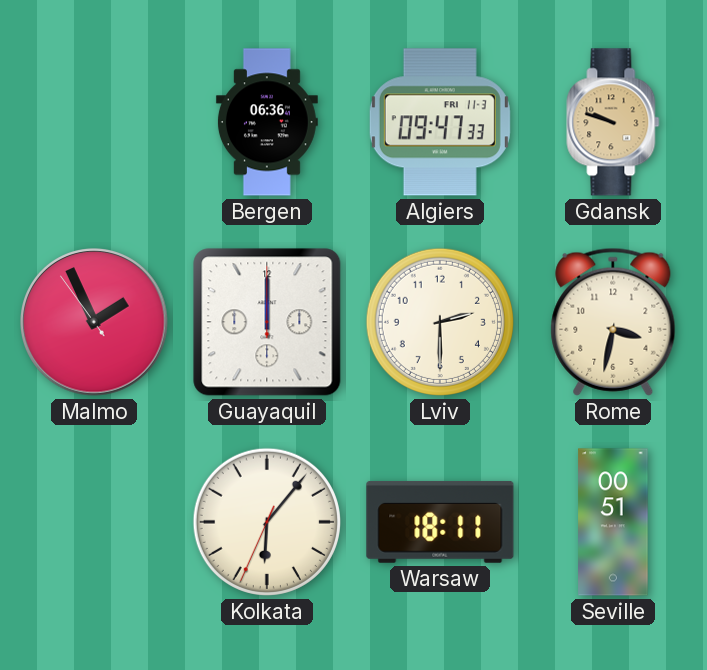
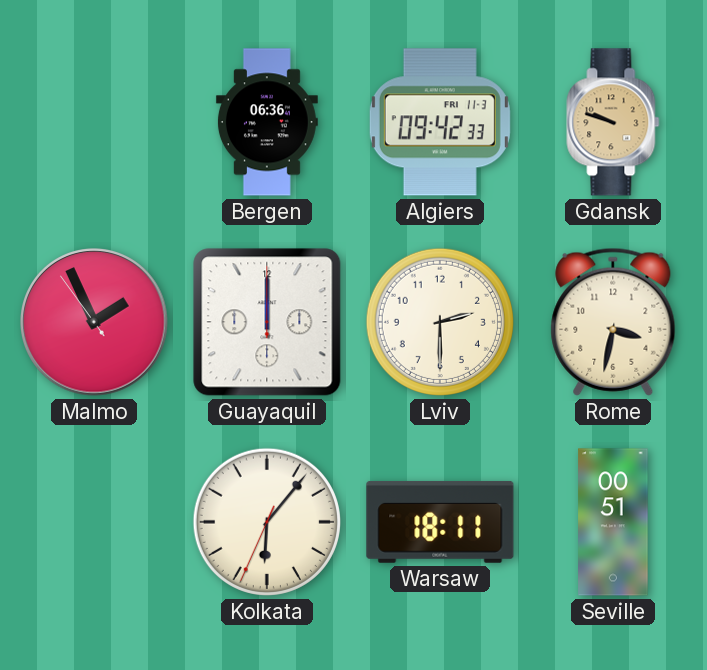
Algiers: 09:47 -> 09:42 (440, 122)
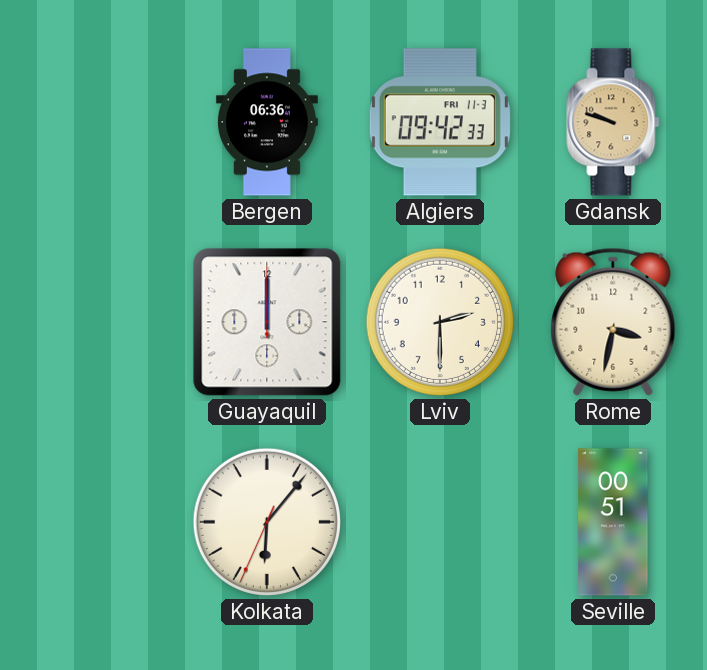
Malmo: 1:55 -> none (94, 322)
Warsaw: 18:11 -> none (440, 522)
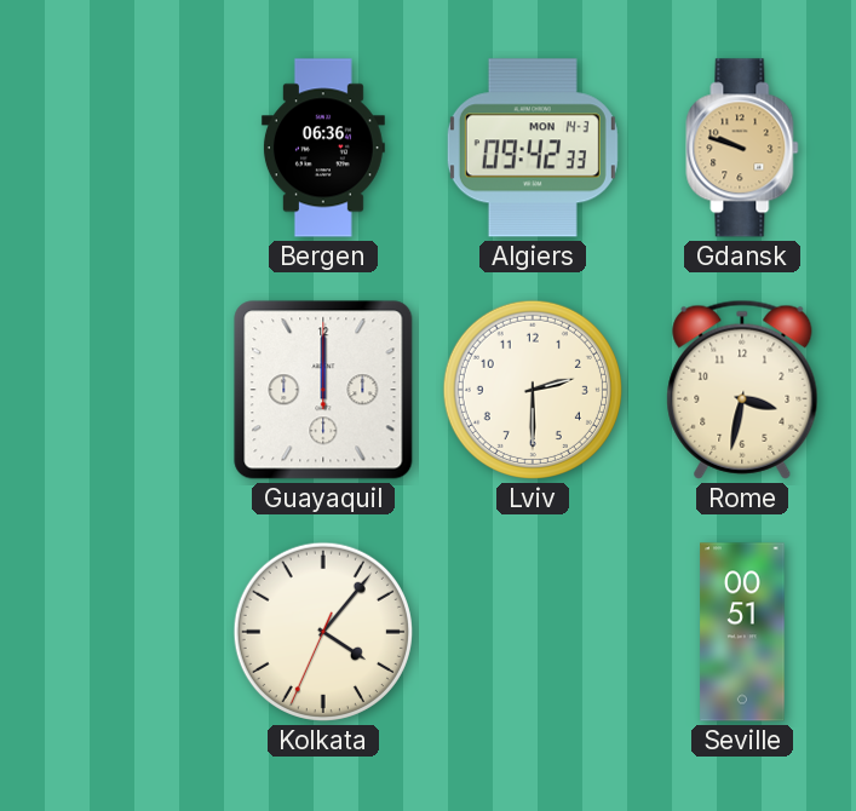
Algiers date: FRI 11-3 -> MON 14-3 (533, 148)
Kolkata: 6:06 -> 4:06 (323, 632)
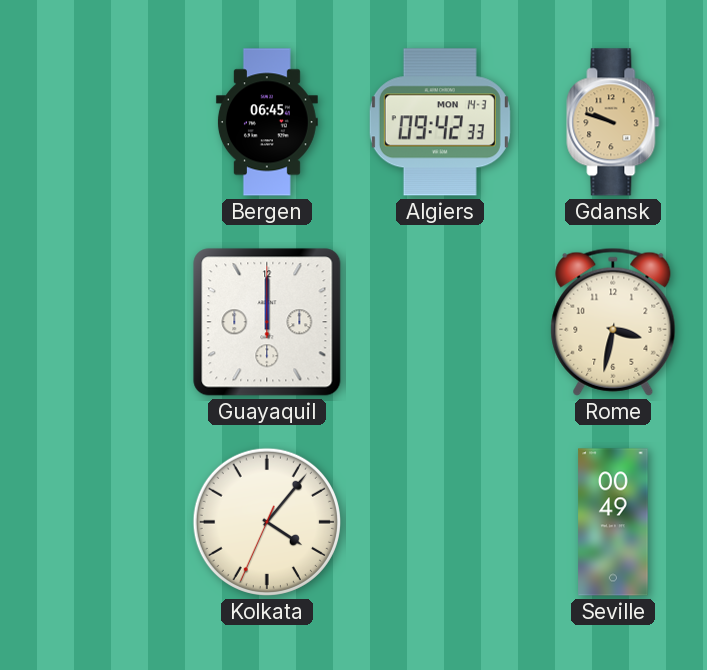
Bergen: 06:36 -> 06:45 (267, 122)
Lviv: 2:30 -> none (533, 390)
Seville: 00:51 -> 00:49 (613, 522)
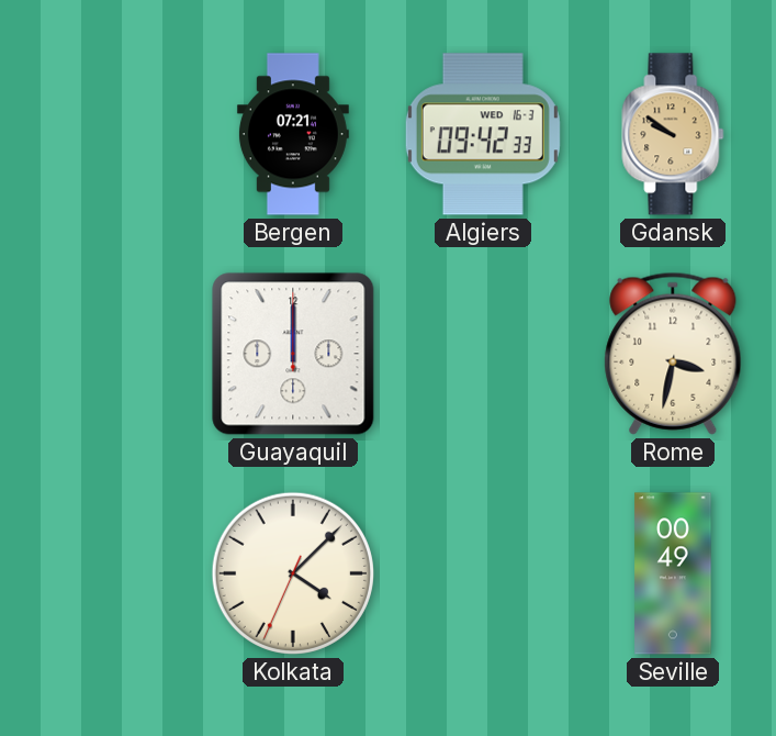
Bergen: 06:45 -> 07:21 (293, 134)
Algiers date: MON 14-3 -> WED 16-3 (483, 134)
Gdansk: 9:48 -> 9:51 (673, 134)
Kolkata: 4:06 -> 4:07 (293, 573)
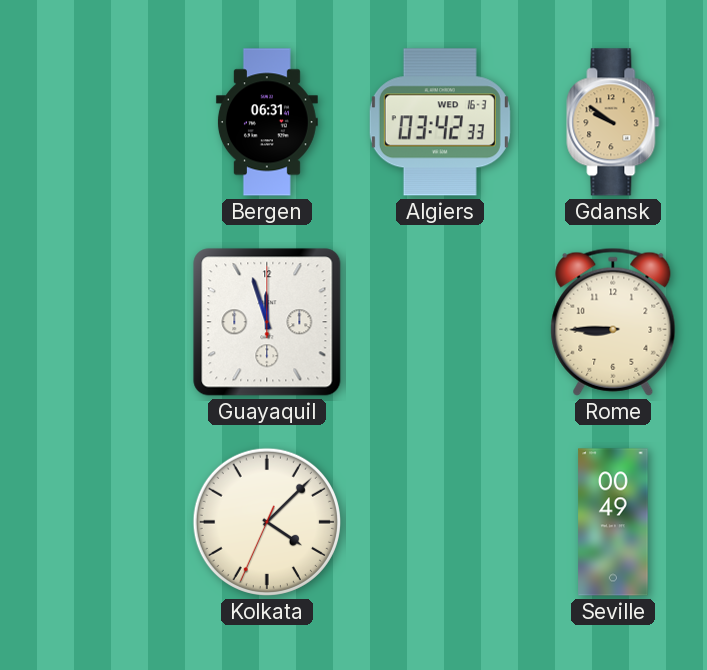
Bergen: 07:21 -> 06:31 (267, 122)
Algiers: 09:42 -> 03:42 (440, 122)
Guayaquil: 12:00 -> 11:57 (267, 322)
Rome: 3:32 -> 8:45 (613, 322)
